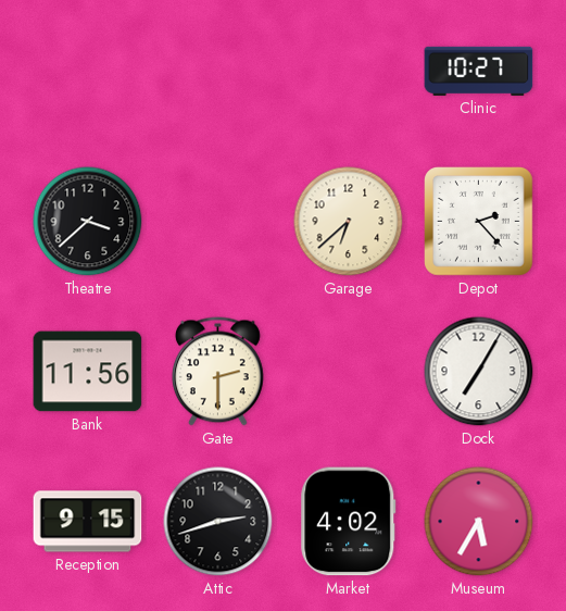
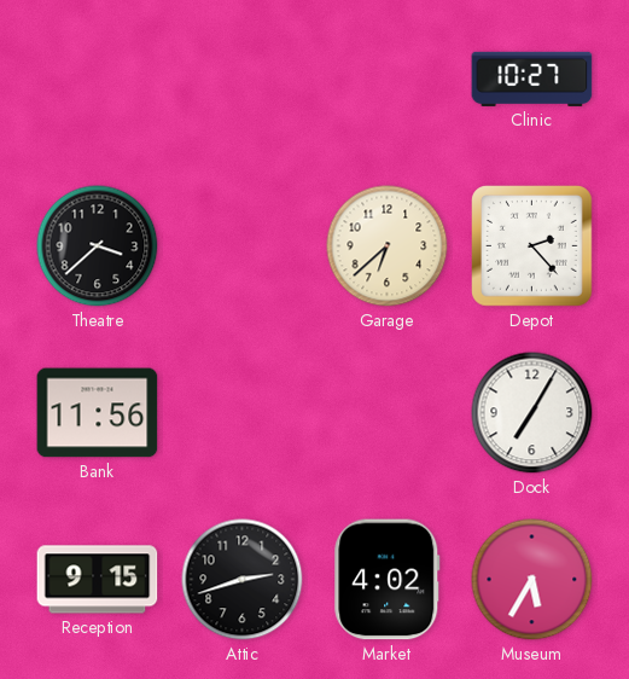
Gate: 2:30 -> none (217, 372)
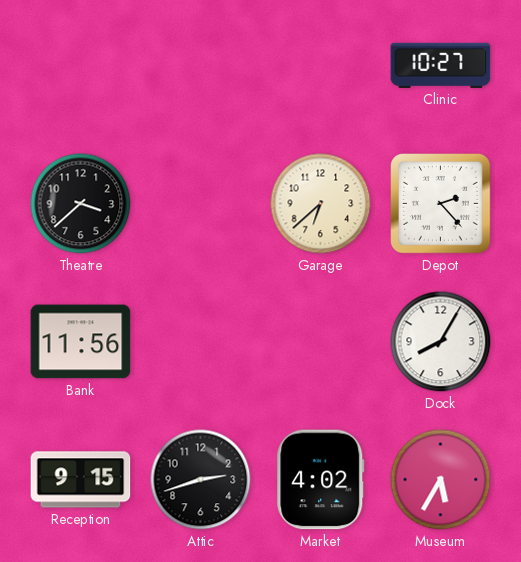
Dock: 7:05 -> 8:05 (441, 342)
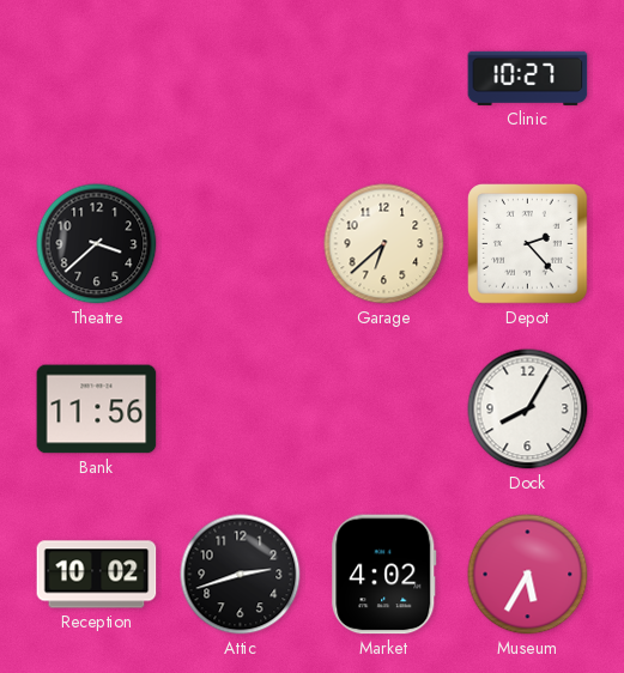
Reception: 9:15 -> 10:02 (97, 575)
